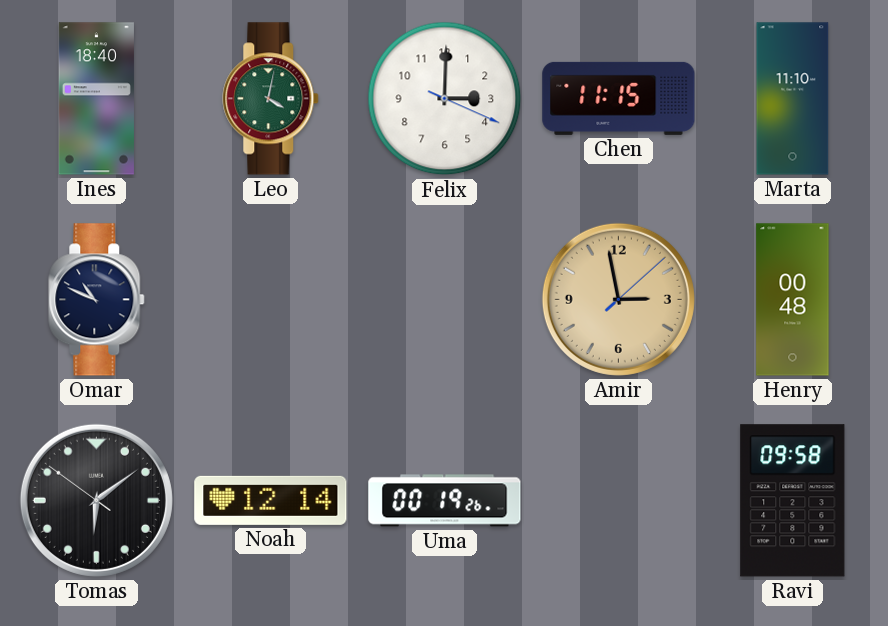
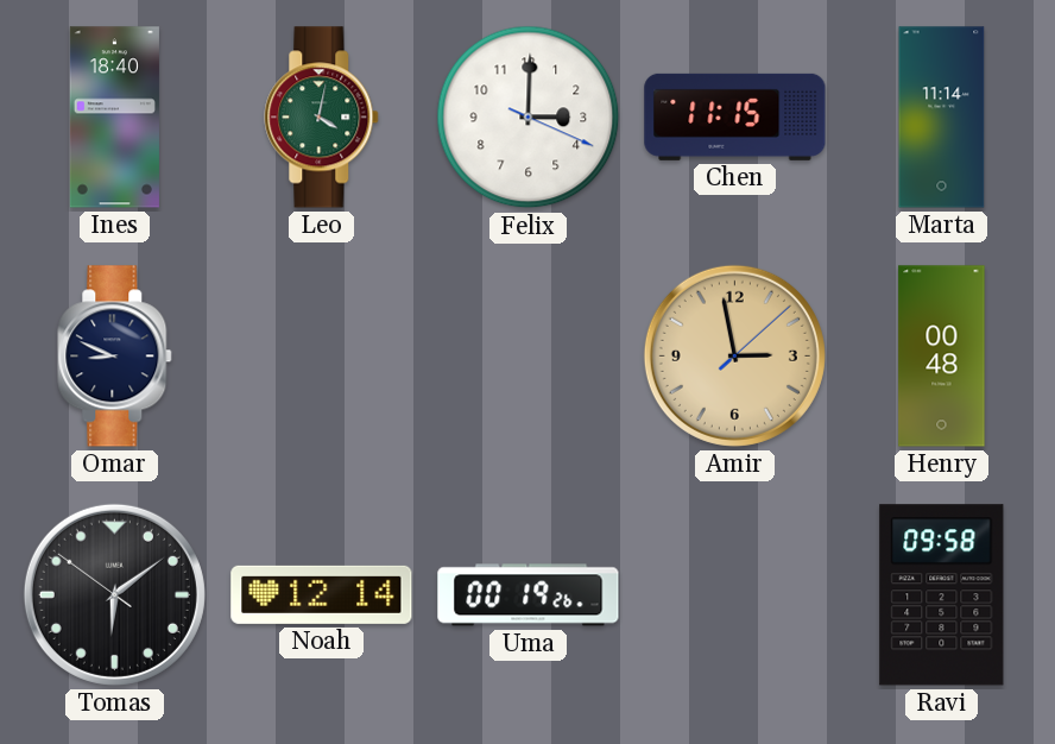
Marta: 11:10 -> 11:14 (942, 118)
Omar: 10:49 -> 8:49 (115, 357)
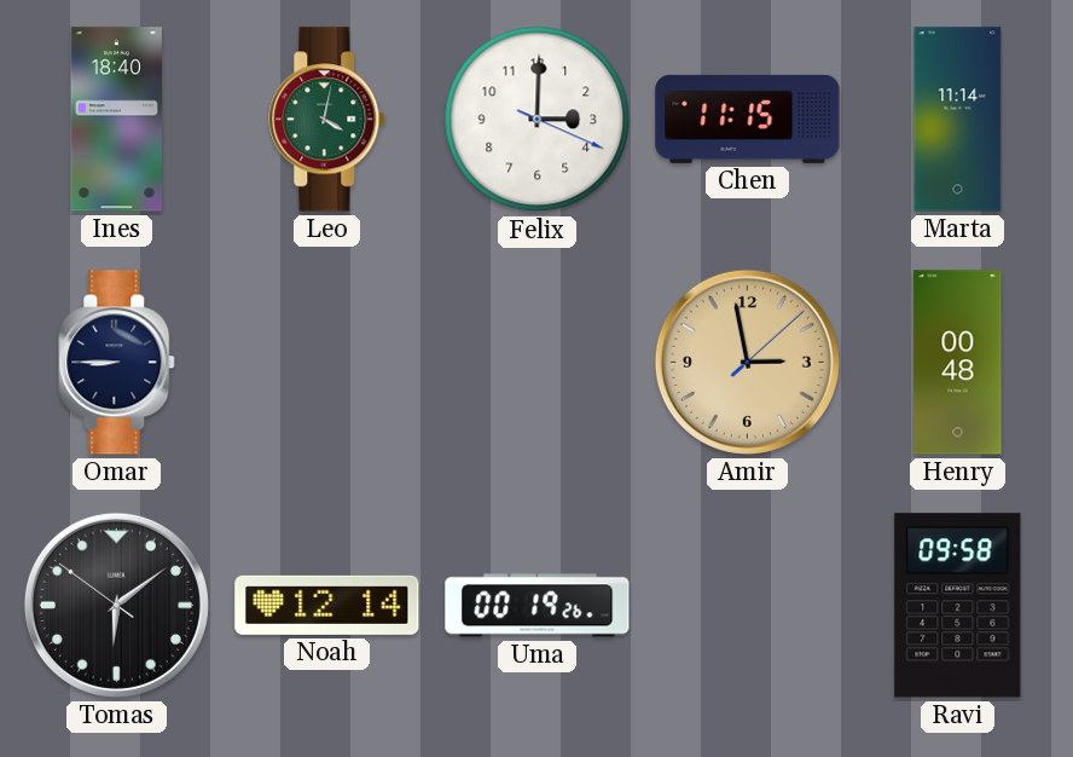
Omar: 8:49 -> 8:45 (117, 363)
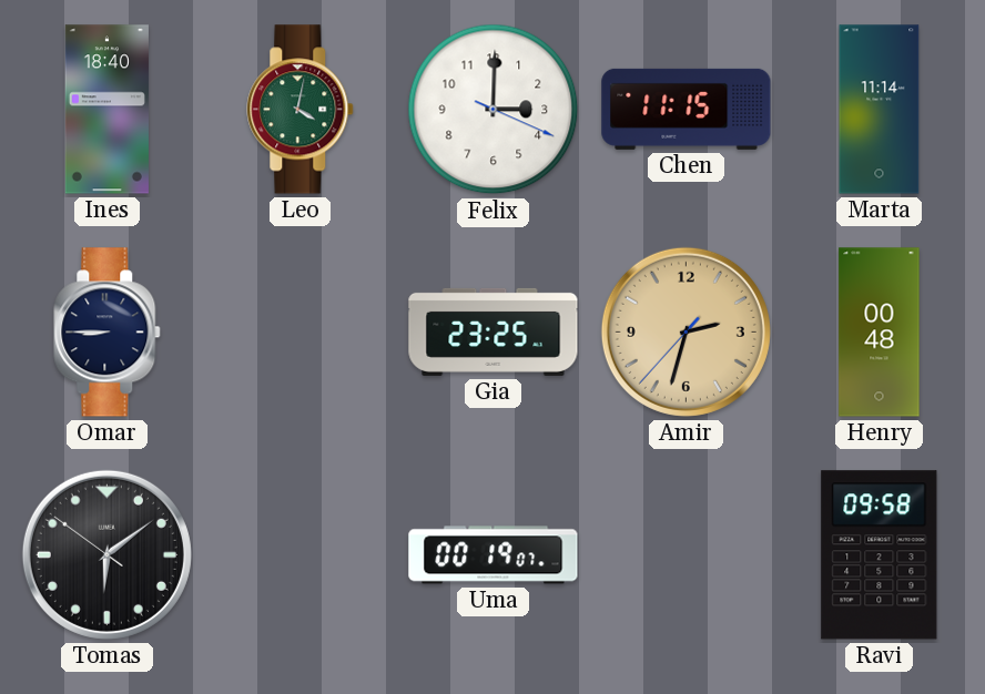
Gia: none -> 23:25 (494, 331)
Amir: 2:58 -> 2:32 (686, 331)
Noah: 12:14 -> none (327, 605)
Uma: 00:19:26 -> 00:19:07 (494, 555)
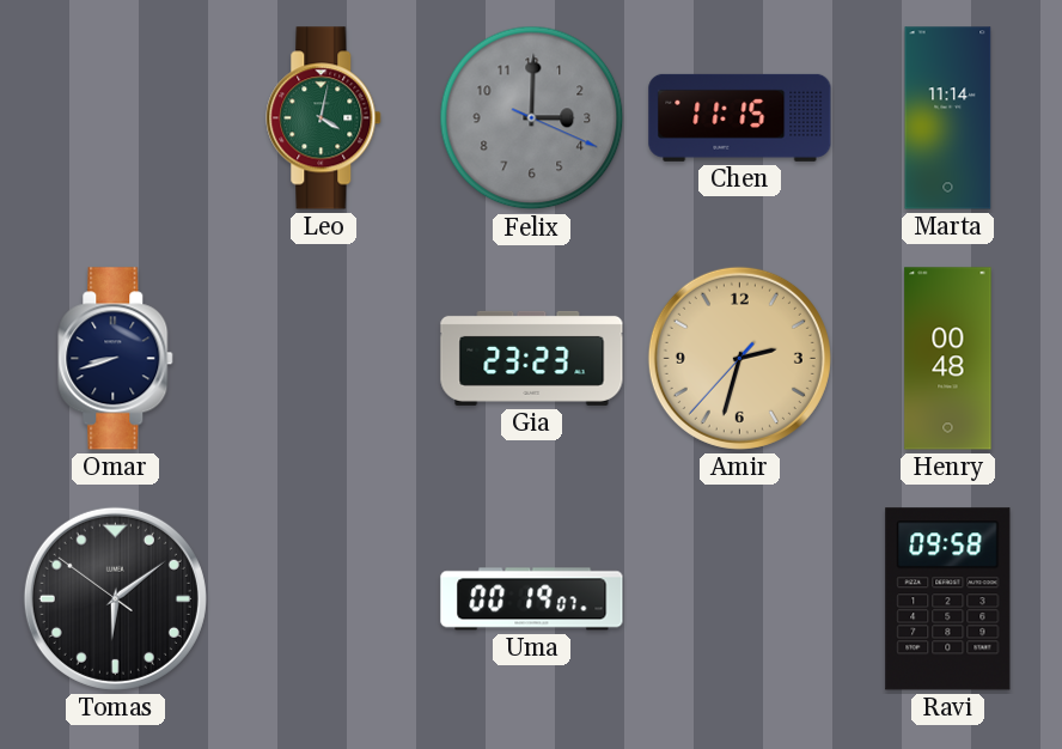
Ines: 18:40 -> none (106, 110)
Felix dial: white -> grey (532, 118)
Omar: 8:45 -> 8:42 (116, 359)
Gia: 23:25 -> 23:23 (532, 358)
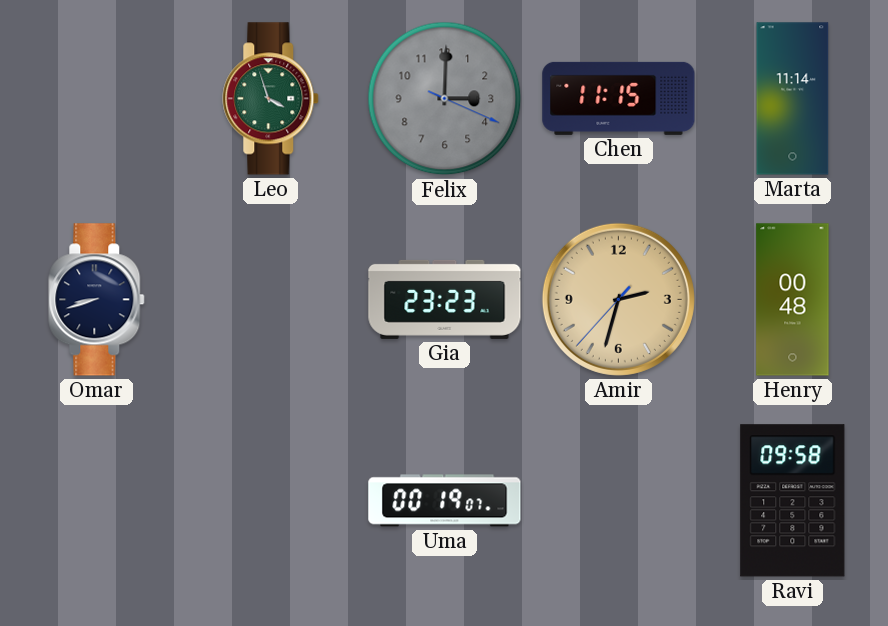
Leo: 4:02 -> 3:57 (271, 99)
Tomas: 6:08 -> none (115, 598)
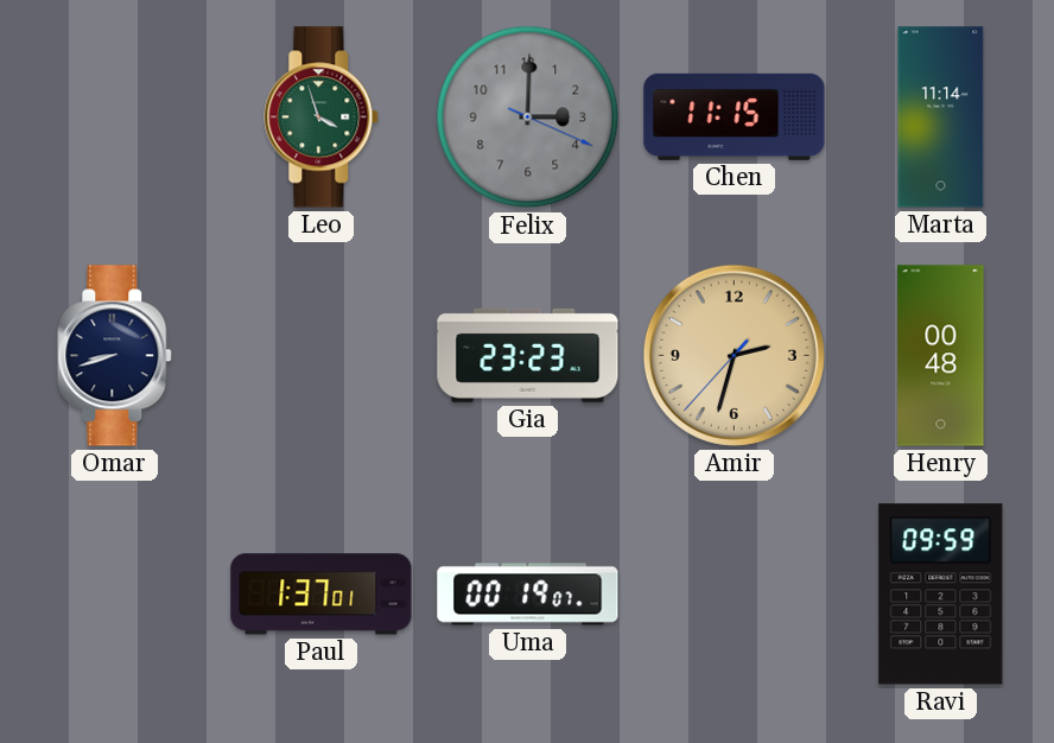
Paul: none -> 1:37 (322, 595)
Ravi: 09:58 -> 09:59 (941, 595)
